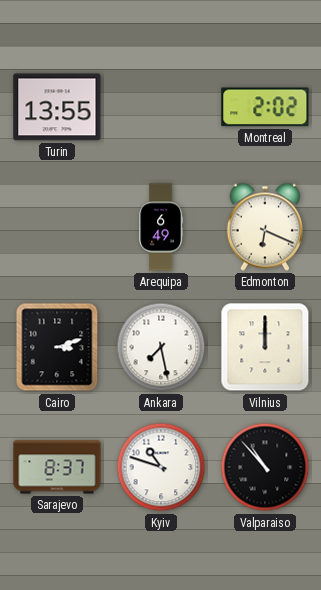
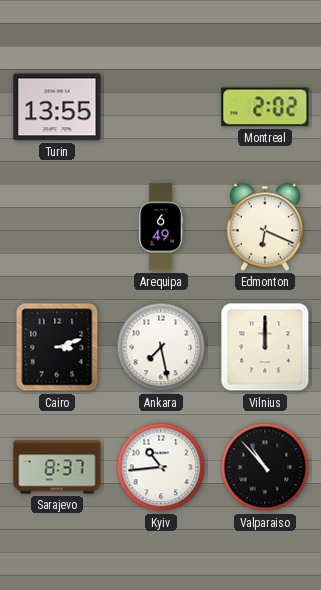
Kyiv: 10:48 -> 10:44 (161, 467)
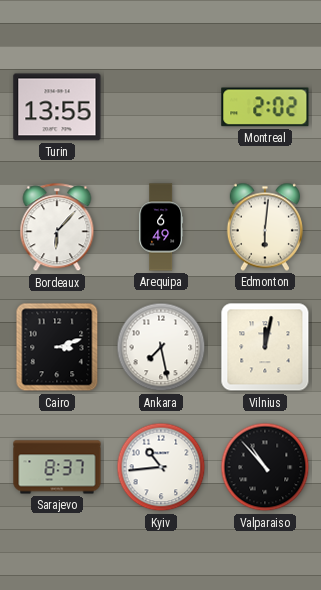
Bordeaux: none -> 6:07 (57, 228)
Edmonton: 6:19 -> 6:01 (265, 227)
Vilnius: 12:00 -> 12:02 (265, 347)
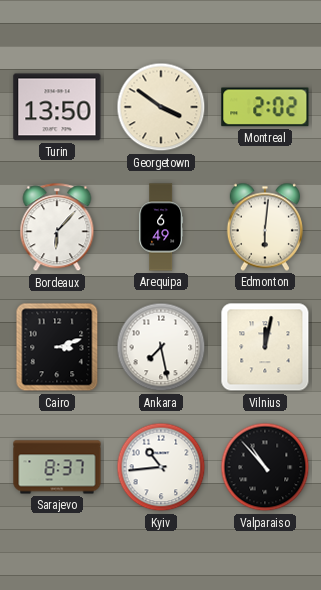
Turin: 13:55 -> 13:50 (57, 107)
Georgetown: none -> 3:51 (161, 107)
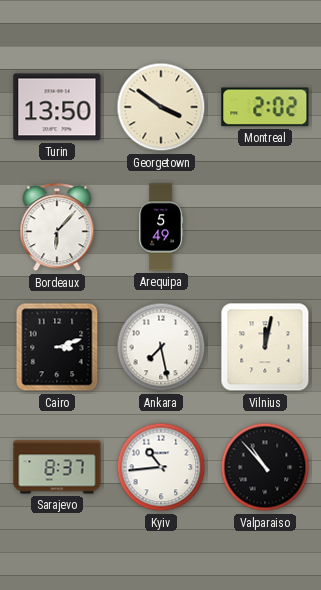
Arequipa: 6:49 -> 5:49 (161, 227)
Edmonton: 6:01 -> none (265, 227)
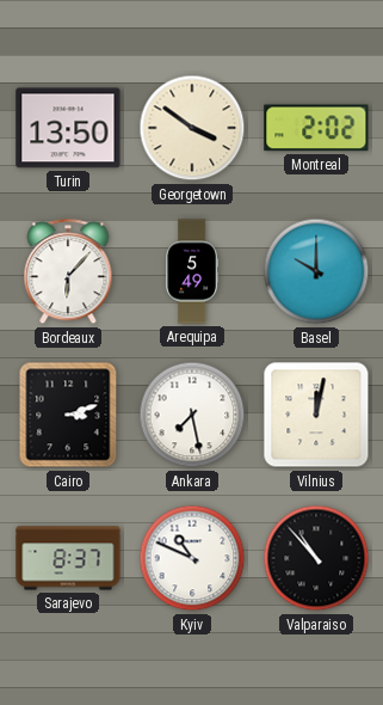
Basel: none -> 10:00 (316, 271)
Kyiv: 10:44 -> 10:49 (192, 558)
